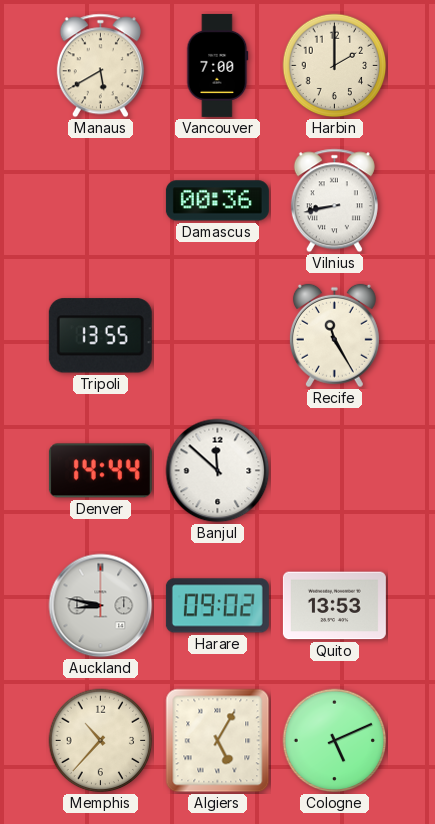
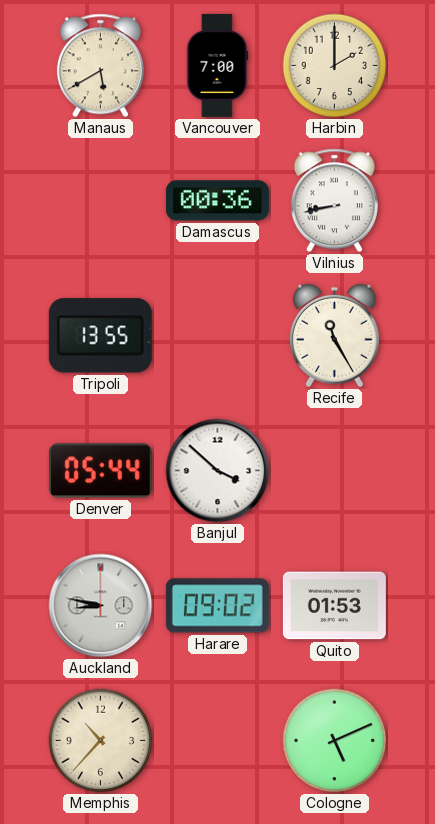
Denver: 14:44 -> 05:44 (100, 471)
Banjul: 11:52 -> 3:52 (218, 471)
Quito: 13:53 -> 01:53 (334, 606)
Algiers: 5:05 -> none (218, 741)
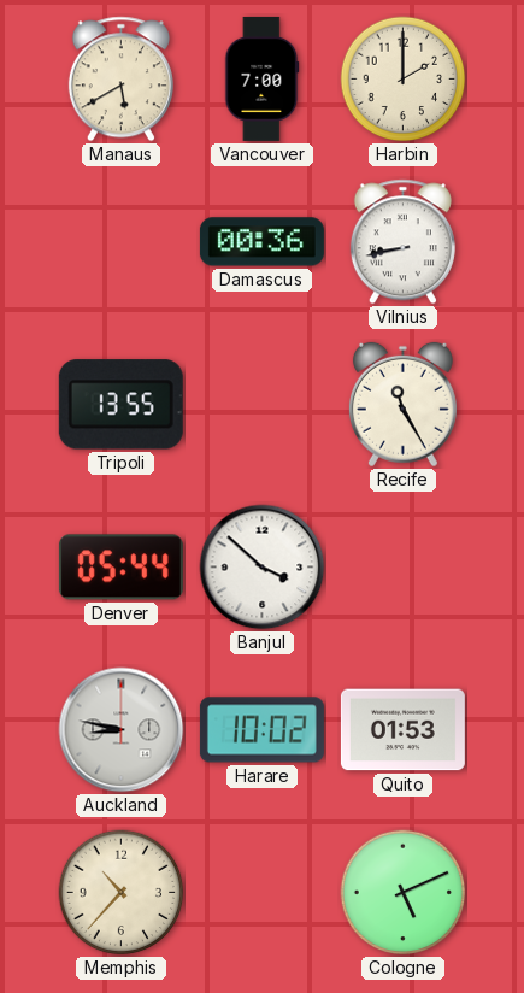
Harare: 09:02 -> 10:02 (261, 730)
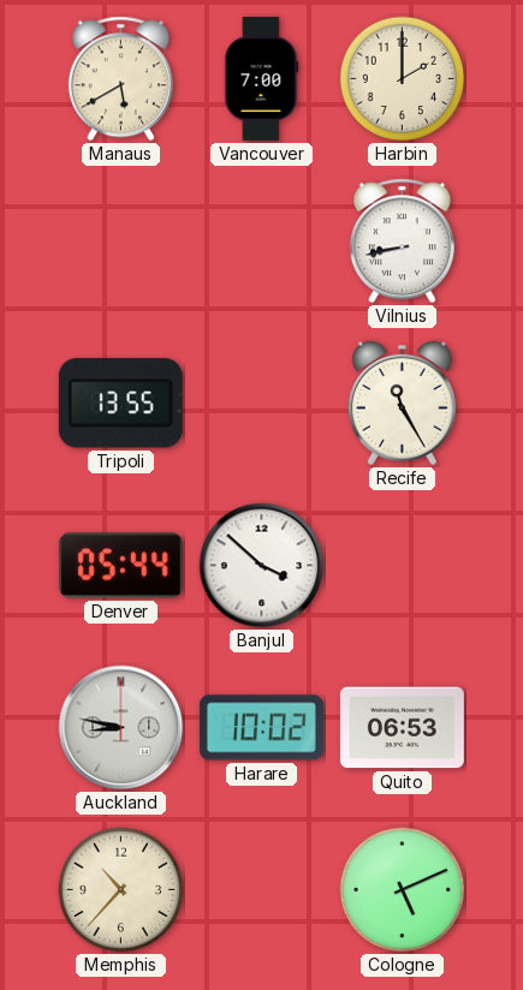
Damascus: 00:36 -> none (261, 242)
Quito: 01:53 -> 06:53 (402, 728)
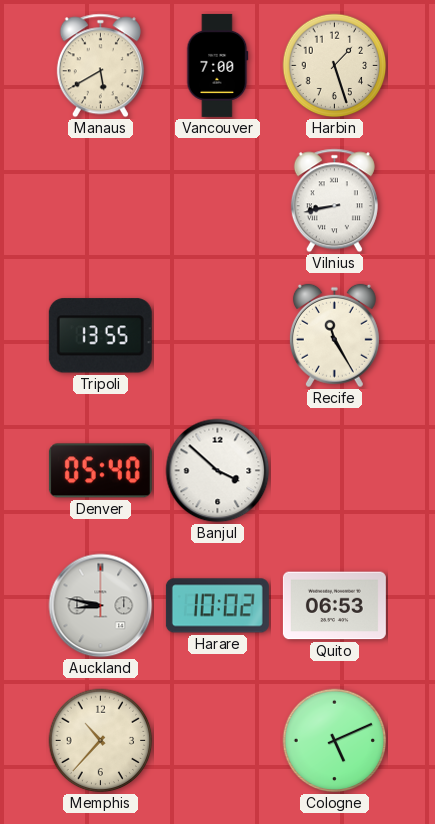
Harbin: 2:00 -> 1:27 (335, 66)
Denver: 05:44 -> 05:40 (100, 471)
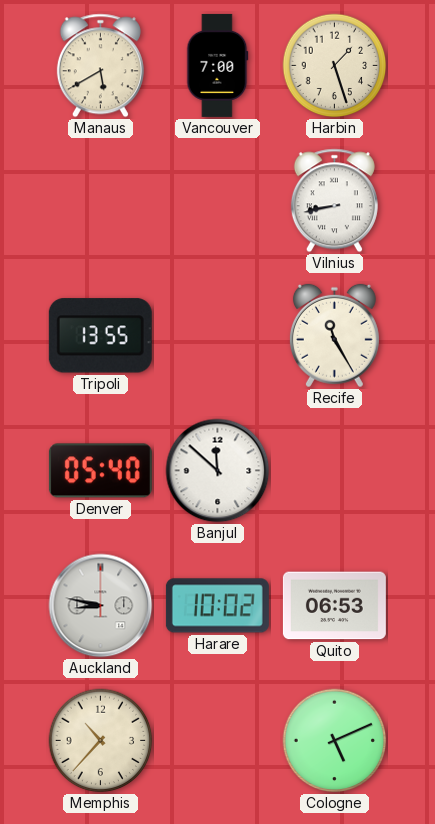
Banjul: 3:52 -> 11:52 (218, 471)
